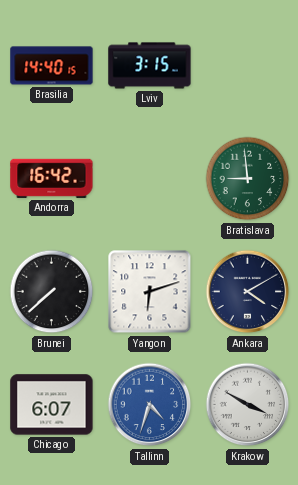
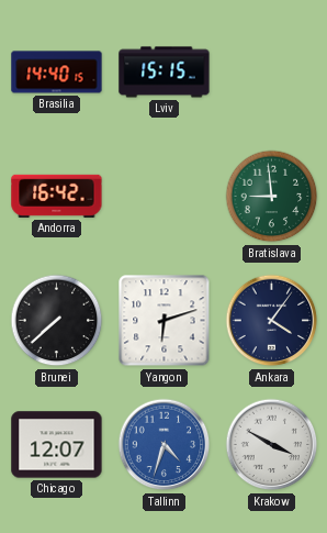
Lviv: 3:15 -> 15:15 (165, 73)
Ankara: 4:10 -> 4:06 (272, 321)
Chicago: 6:07 -> 12:07 (57, 445)
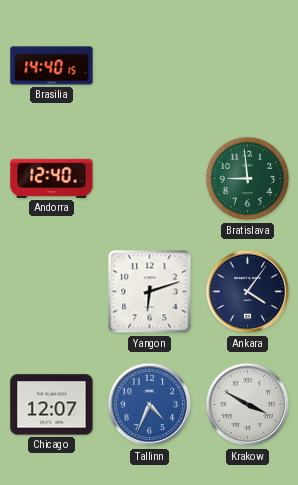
Lviv: 15:15 -> none (165, 73)
Andorra: 16:42 -> 12:40 (52, 178)
Brunei: 7:38 -> none (57, 321)
Tallinn: 4:33 -> 4:34 (150, 405)
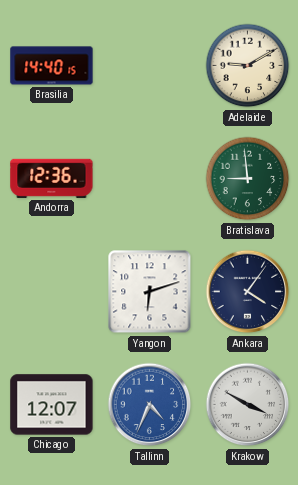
Adelaide: none -> 9:10 (248, 66)
Andorra: 12:40 -> 12:36 (52, 178)
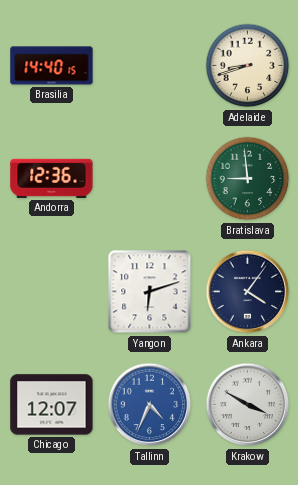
Adelaide: 9:10 -> 8:42 (248, 66)
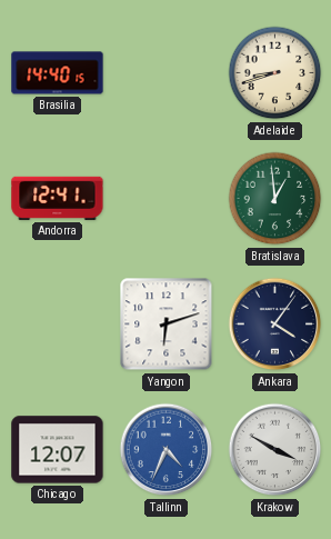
Andorra: 12:36 -> 12:41 (58, 198)
Bratislava: 8:59 -> 12:59 (275, 199)
